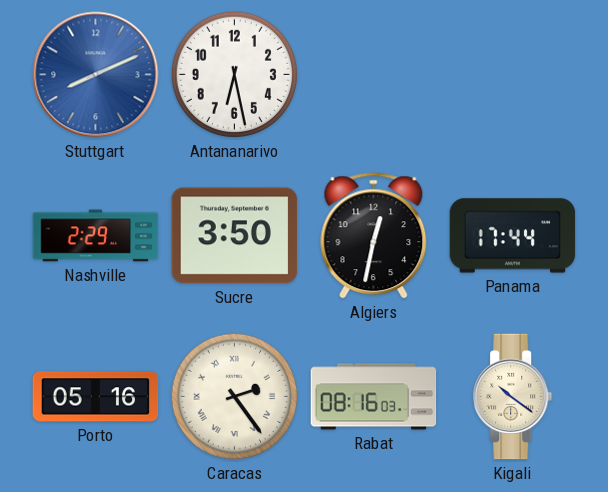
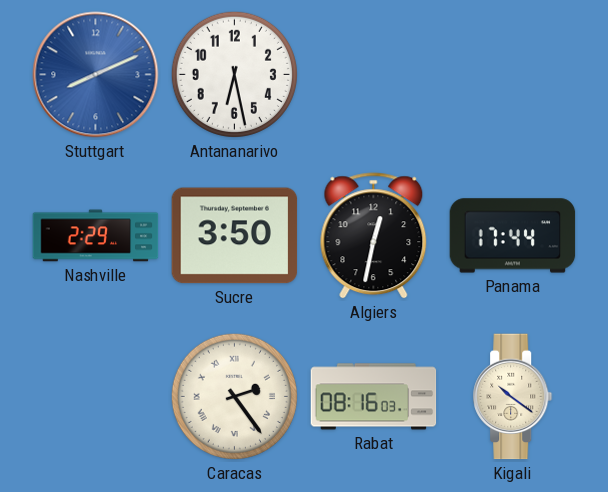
Porto: 05:16 -> none (96, 397)
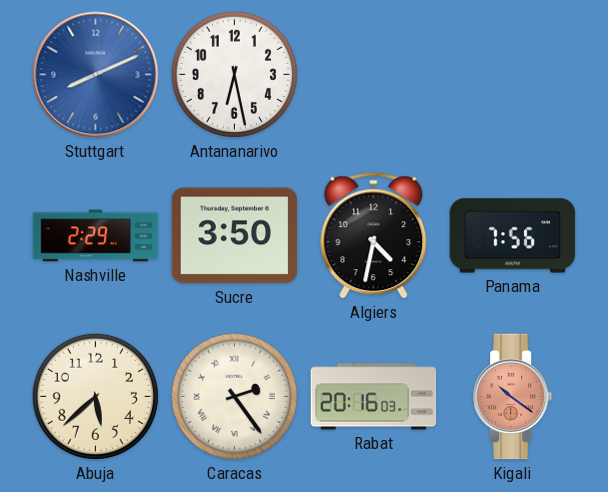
Algiers: 12:32 -> 4:32 (374, 236)
Panama: 17:44 -> 7:56 (513, 236)
Abuja: none -> 5:38 (95, 396)
Rabat: 08:16 -> 20:16 (374, 397)
Kigali dial: cream -> salmon (513, 397)
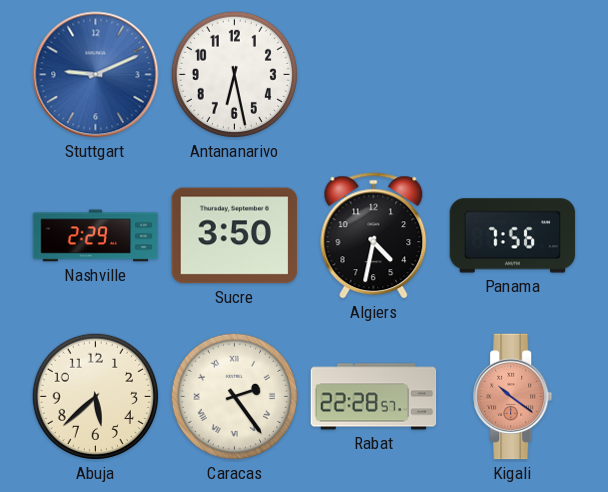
Stuttgart: 8:11 -> 9:11 (96, 75)
Rabat: 20:16 -> 22:28 (374, 397)
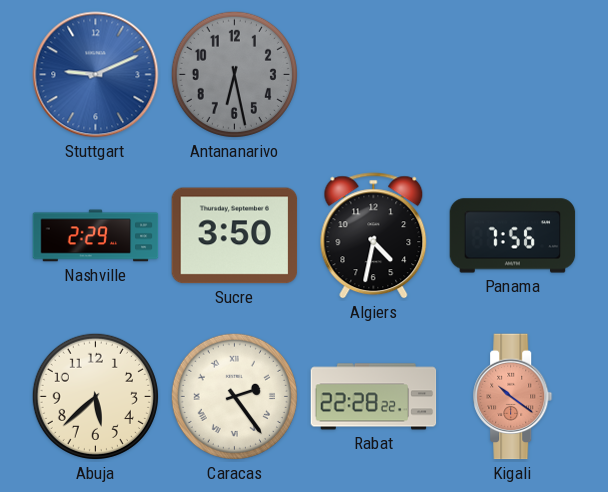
Antananarivo dial: white -> grey (234, 74)
Rabat: 22:28:57 -> 22:28:22 (374, 397)
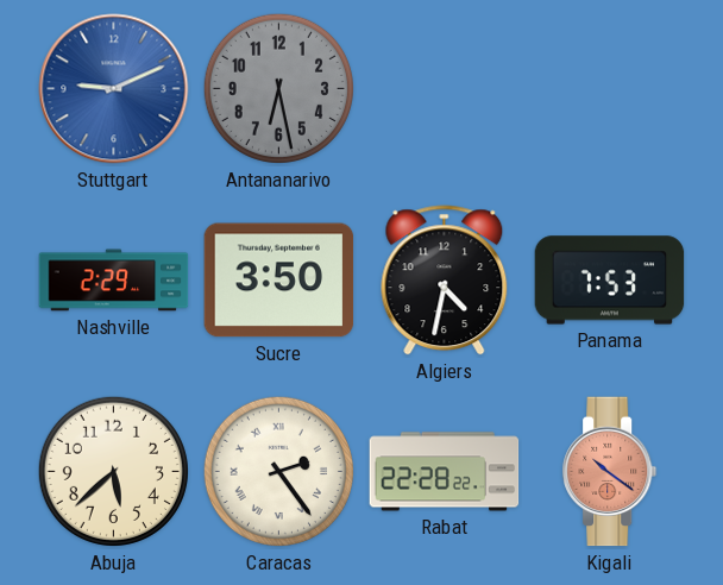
Panama: 7:56 -> 7:53 (610, 281)
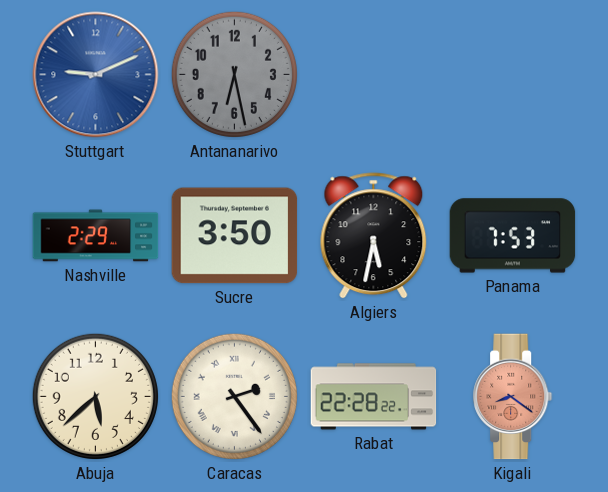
Algiers: 4:32 -> 5:32 (374, 236)
Kigali: 10:21 -> 8:21 (513, 397)
